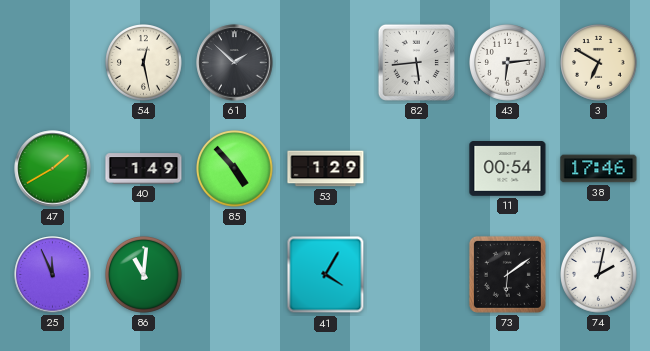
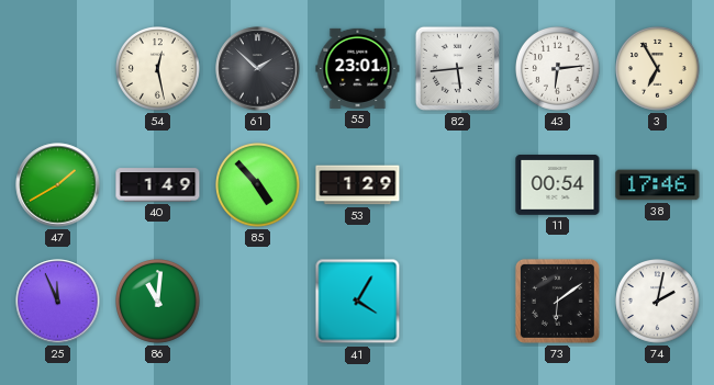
55: none -> 23:01 (358, 68)
3: 6:50 -> 6:55 (658, 69)
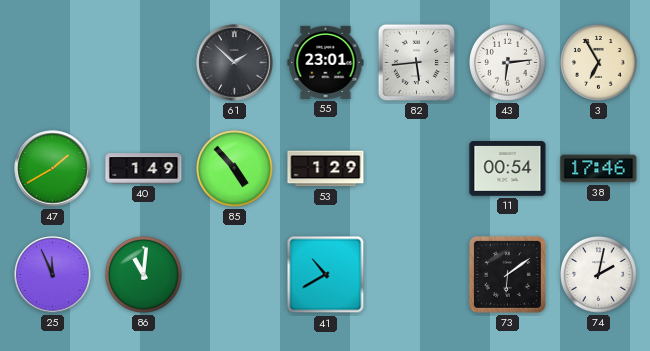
54: 12:28 -> none (158, 69)
41: 4:05 -> 10:40 (326, 275)
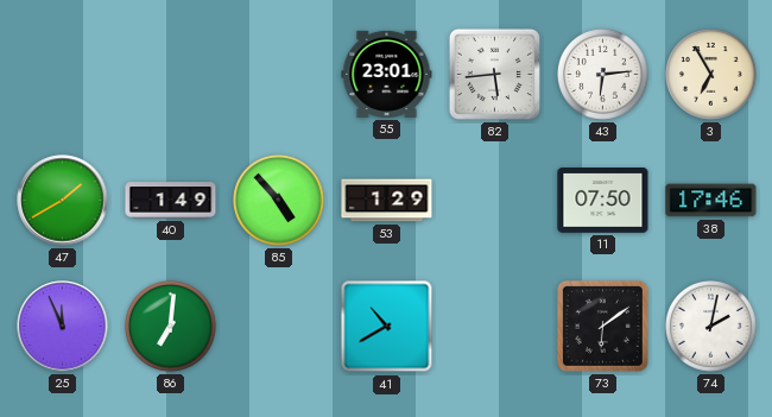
61: 1:52 -> none (235, 63)
11: 00:54 -> 07:50 (603, 201)
86: 11:01 -> 7:01 (171, 327)
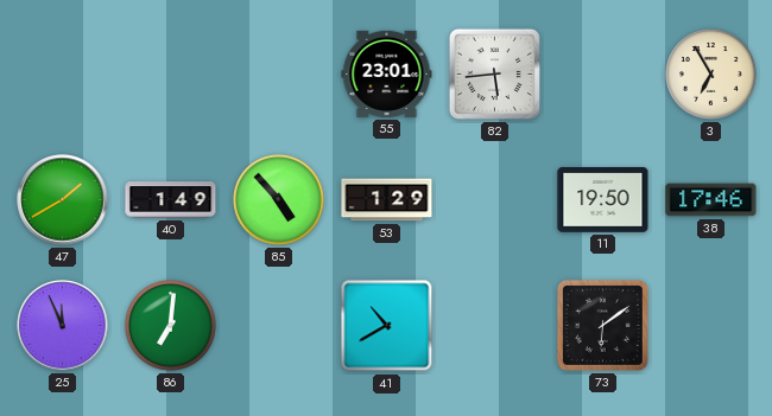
43: 6:14 -> none (603, 75)
11: 07:50 -> 19:50 (603, 200)
74: 2:02 -> none (711, 327)
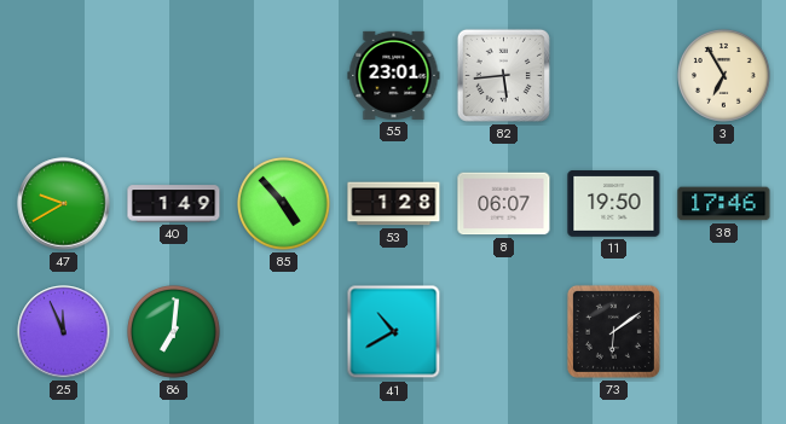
47: 1:40 -> 9:40 (64, 204)
53: 1:29 -> 1:28 (394, 204)
8: none -> 06:07 (504, 204)
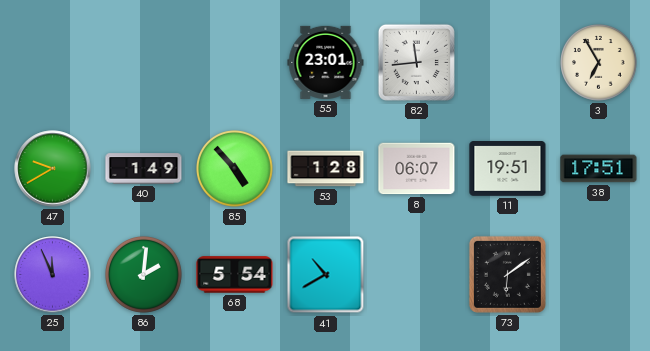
82: 5:44 -> 11:44 (416, 62)
11: 19:50 -> 19:51 (508, 169)
38: 17:46 -> 17:51 (599, 169)
86: 7:01 -> 2:01 (144, 275)
68: none -> 5:54 (235, 275)
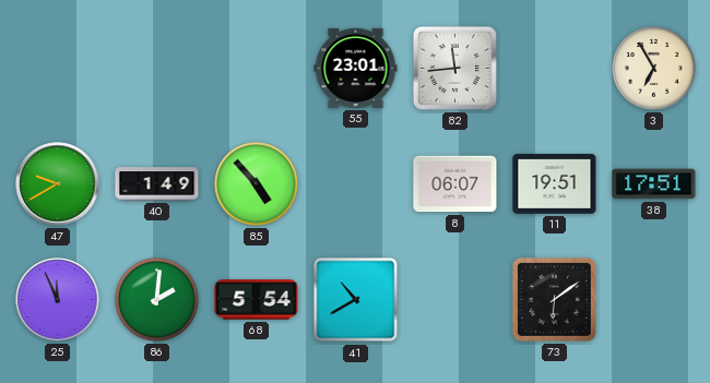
53: 1:28 -> none (326, 169)
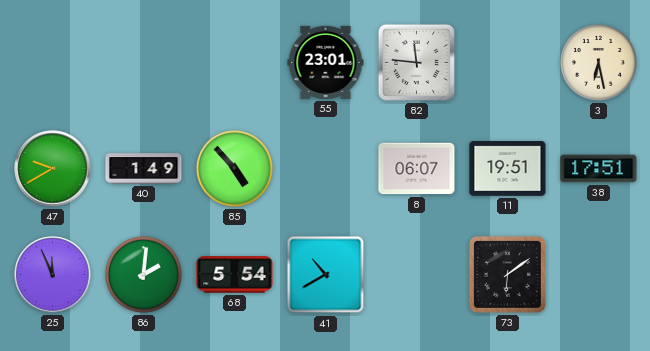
82: 11:44 -> 11:46 (416, 62)
3: 6:55 -> 6:28 (599, 63)
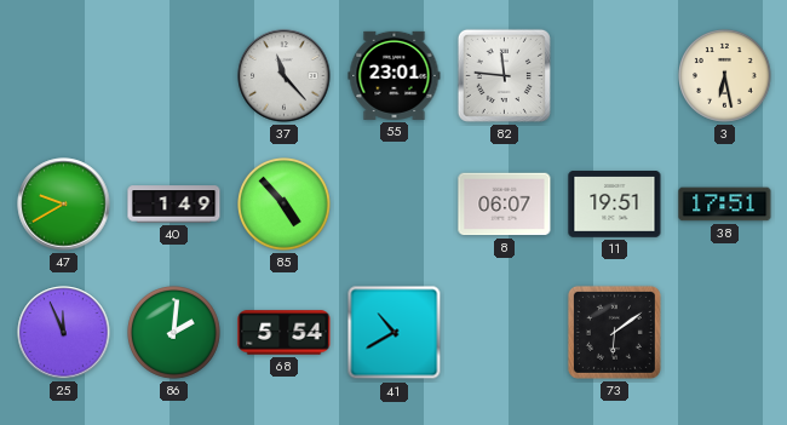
37: none -> 11:23 (285, 76)
